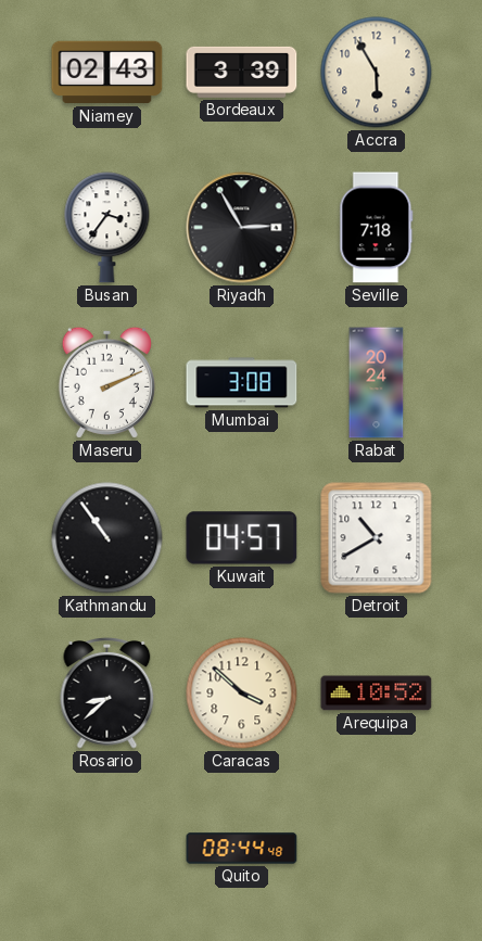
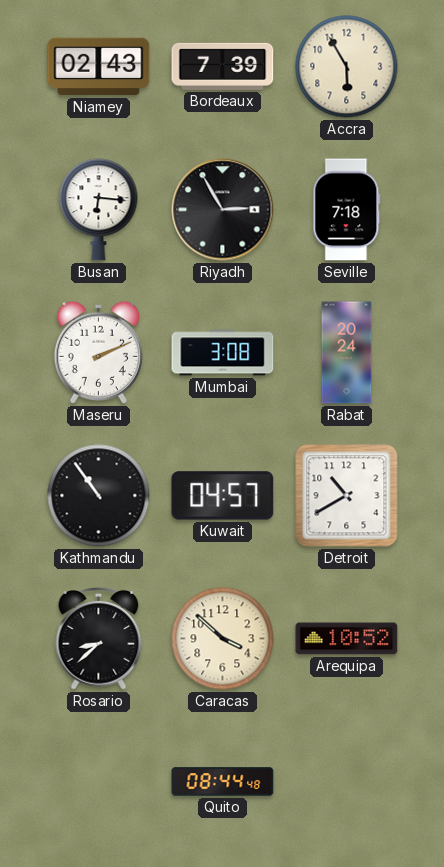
Bordeaux: 3:39 -> 7:39 (223, 66)
Busan: 3:36 -> 6:16 (99, 210)
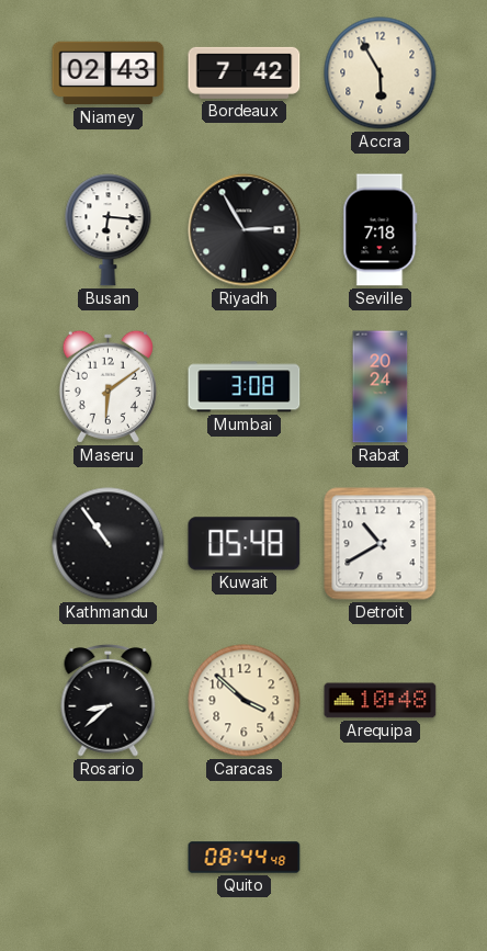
Bordeaux: 7:39 -> 7:42 (245, 72)
Maseru: 2:11 -> 6:09 (107, 386)
Kuwait: 04:57 -> 05:48 (245, 544)
Arequipa: 10:52 -> 10:48 (381, 701)
